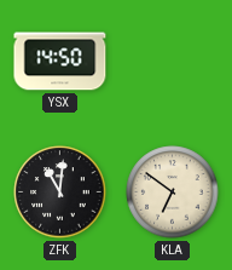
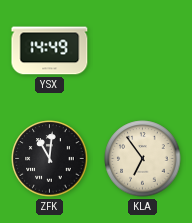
YSX: 14:50 -> 14:49 (50, 51)
KLA: 6:51 -> 6:54 (143, 159)
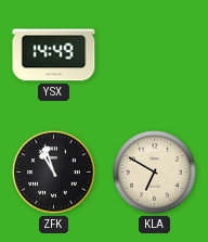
ZFK: 11:01 -> 10:57 (54, 173)
KLA: 6:54 -> 6:50 (155, 173)
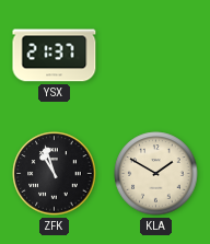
YSX: 14:49 -> 21:37 (55, 56)
KLA: 6:50 -> 1:50 (156, 174)
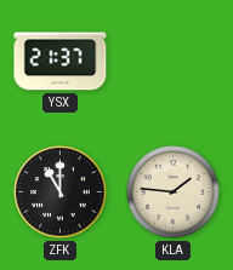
ZFK: 10:57 -> 11:00 (61, 193)
KLA: 1:50 -> 1:46 (174, 193)
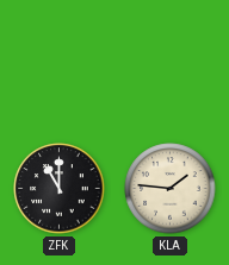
YSX: 21:37 -> none (61, 62)
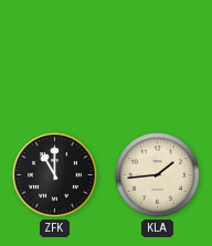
KLA: 1:46 -> 1:44 (158, 175)
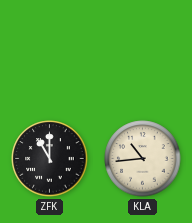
KLA: 1:44 -> 10:44 (143, 159)
